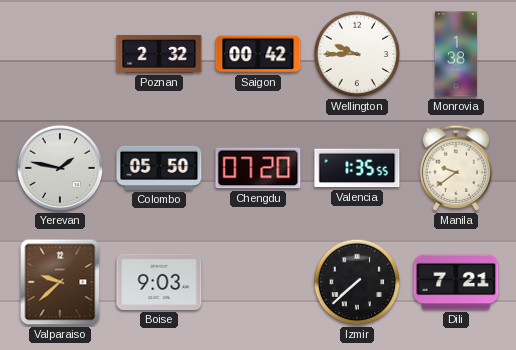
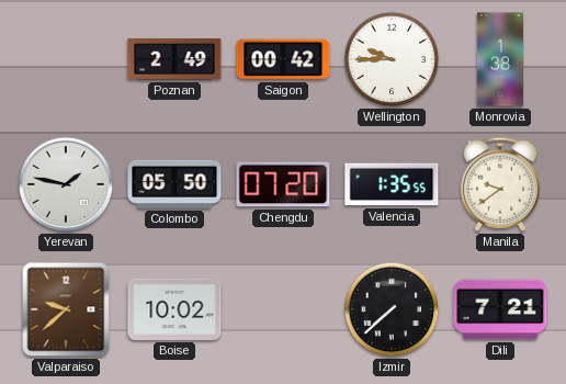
Poznan: 2:32 -> 2:49 (174, 59)
Boise: 9:03 -> 10:02 (174, 309)
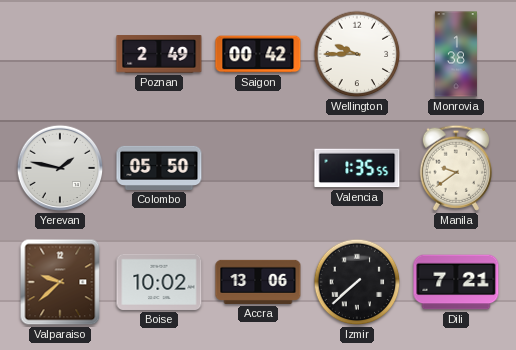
Chengdu: 07:20 -> none (283, 184)
Accra: none -> 13:06 (258, 282)
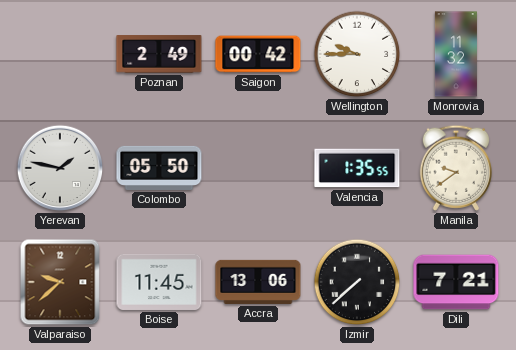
Monrovia: 1:38 -> 11:32 (456, 54)
Boise: 10:02 -> 11:45 (159, 282)
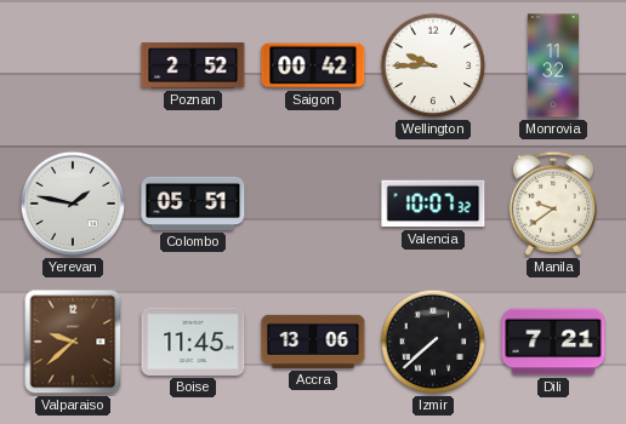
Poznan: 2:49 -> 2:52 (193, 65)
Colombo: 05:50 -> 05:51 (193, 204)
Valencia: 1:35 -> 10:07 (433, 204)
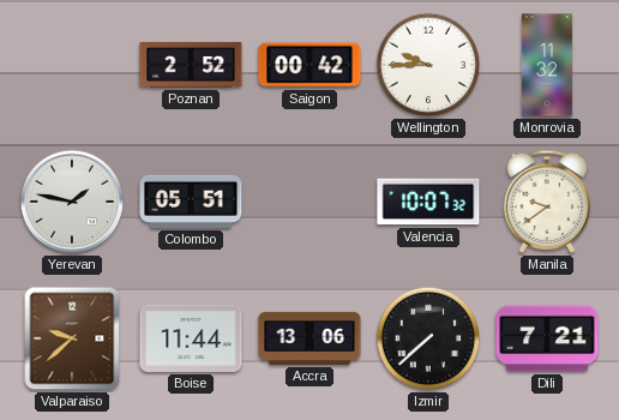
Boise: 11:45 -> 11:44 (191, 338)
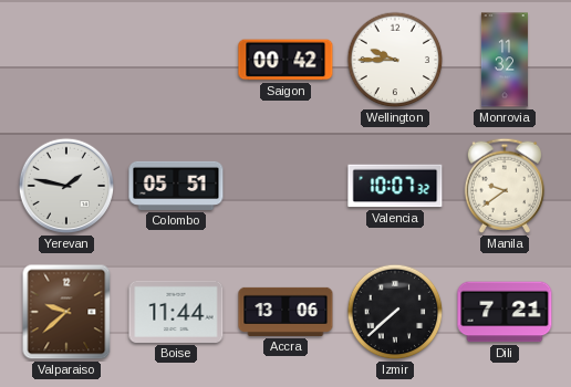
Poznan: 2:52 -> none (191, 65)
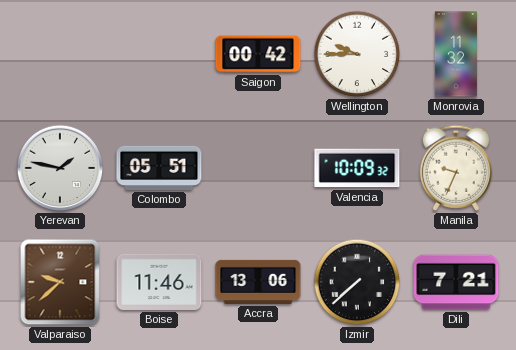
Valencia: 10:07 -> 10:09 (357, 168)
Manila: 9:39 -> 9:34 (455, 168)
Boise: 11:44 -> 11:46 (159, 282)
